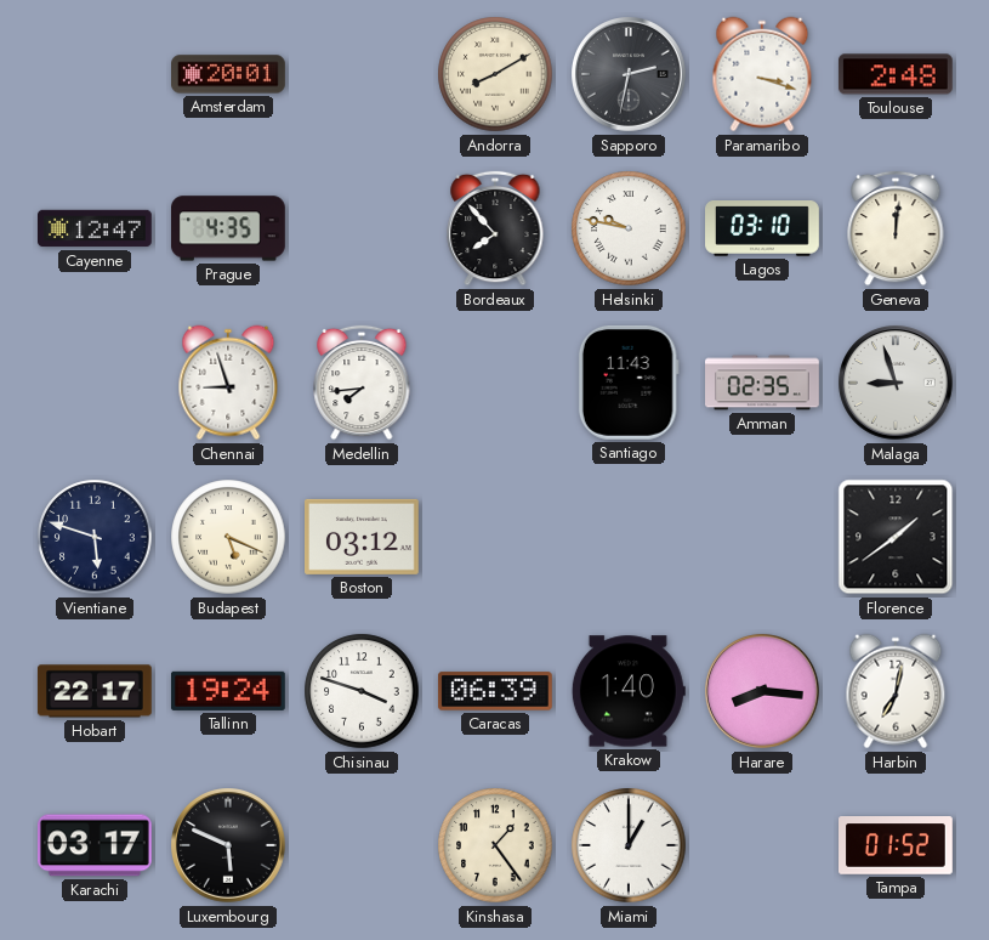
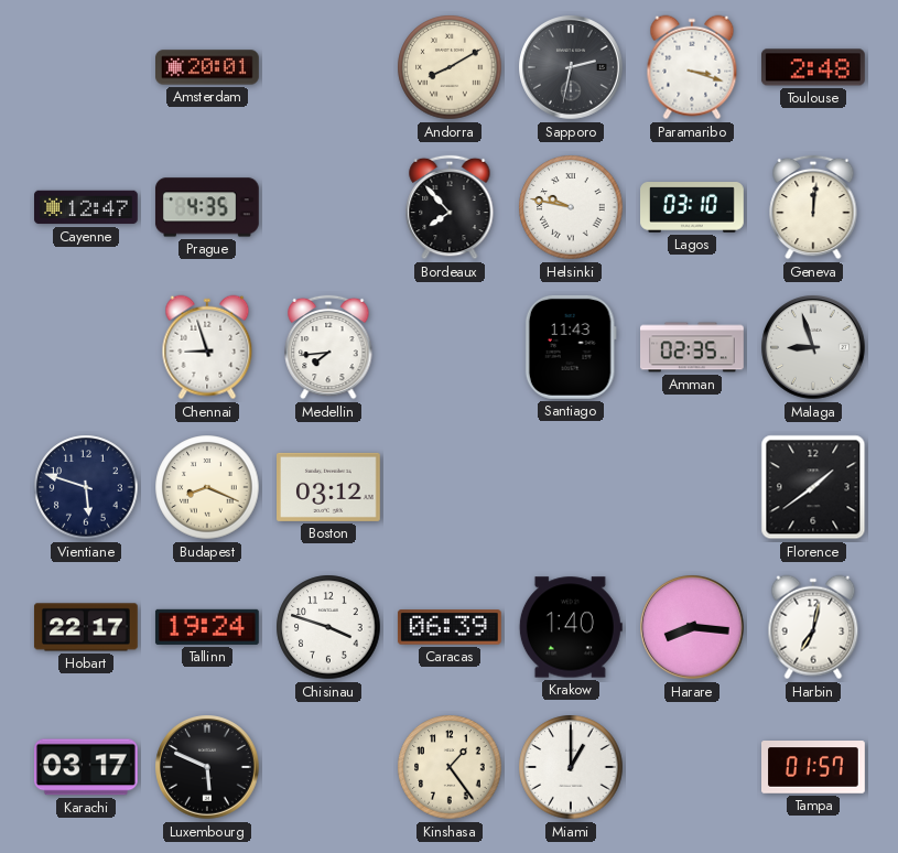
Budapest: 5:19 -> 8:19 (207, 487)
Tampa: 01:52 -> 01:57 (814, 767)
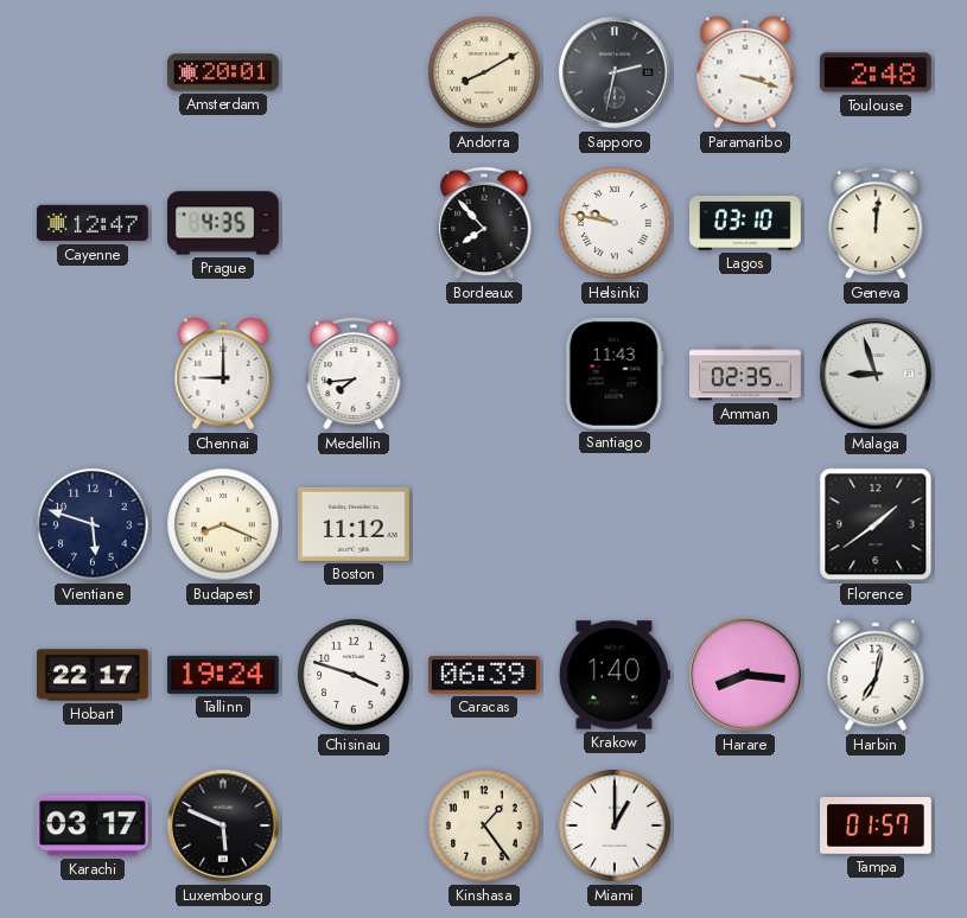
Chennai: 8:57 -> 9:00 (223, 374)
Boston: 03:12 -> 11:12 (355, 524)
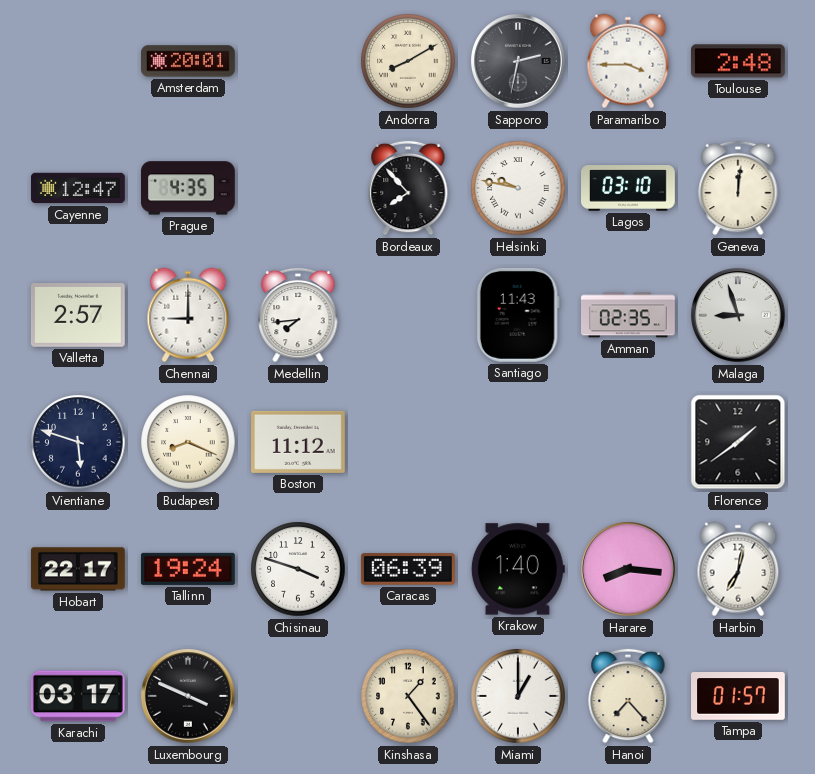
Paramaribo: 3:18 -> 3:45 (628, 61)
Valletta: none -> 2:57 (78, 316)
Luxembourg: 5:49 -> 3:49 (189, 697)
Hanoi: none -> 7:23 (628, 696)
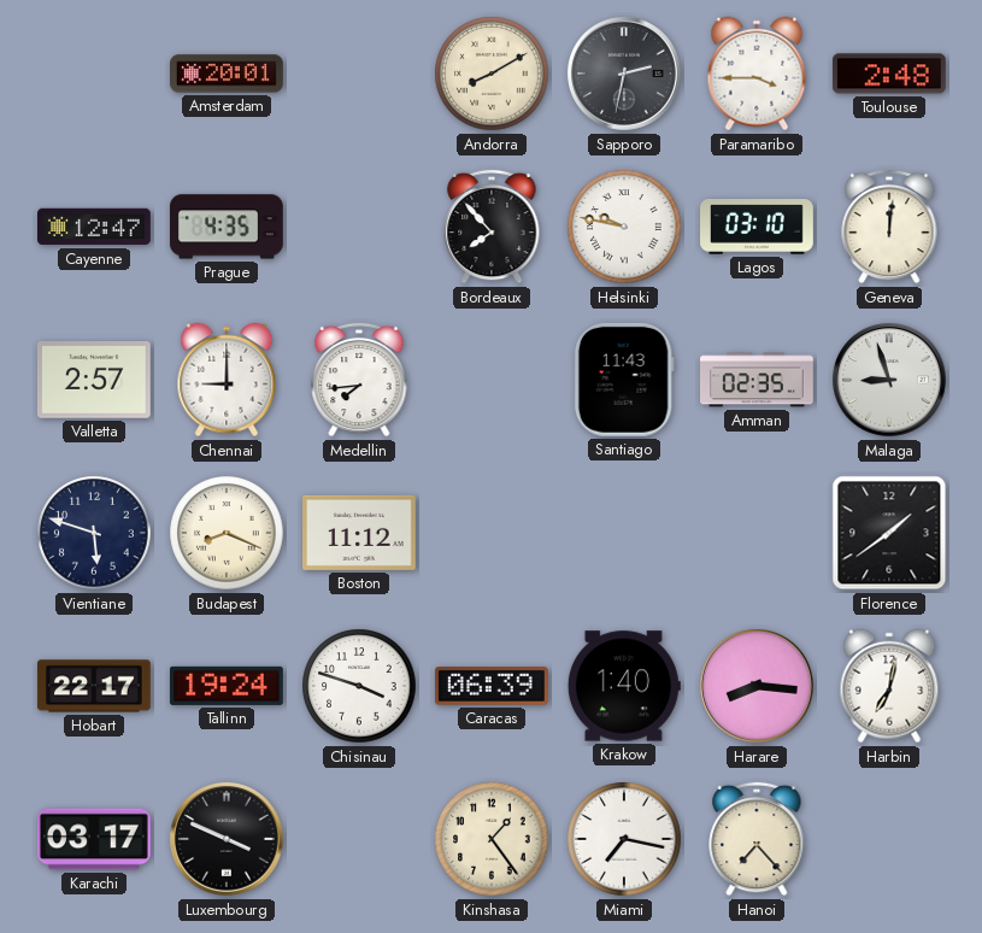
Miami: 1:00 -> 7:17 (624, 839)
Tampa: 01:57 -> none (739, 696)
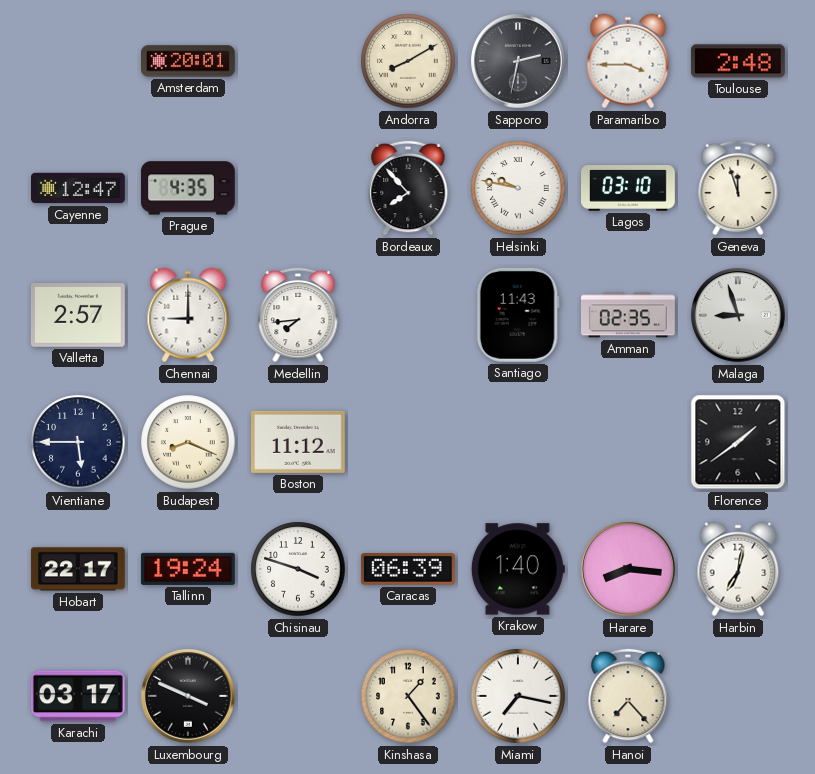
Geneva: 12:01 -> 11:57 (738, 188)
Vientiane: 5:48 -> 5:45 (78, 442)
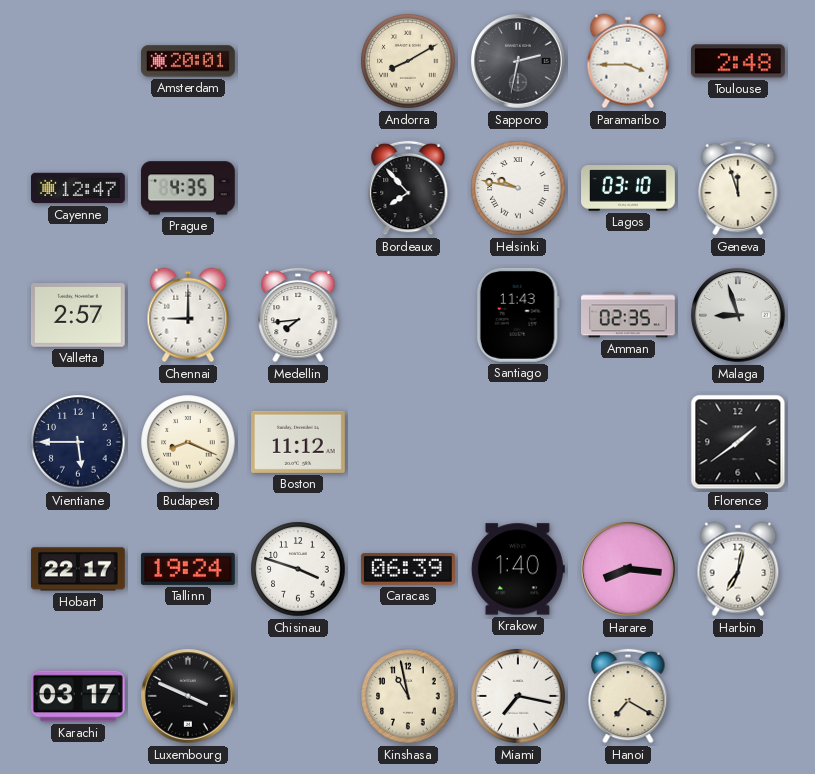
Kinshasa: 1:24 -> 10:58 (408, 696)
Hanoi: 7:23 -> 7:20 (628, 696)
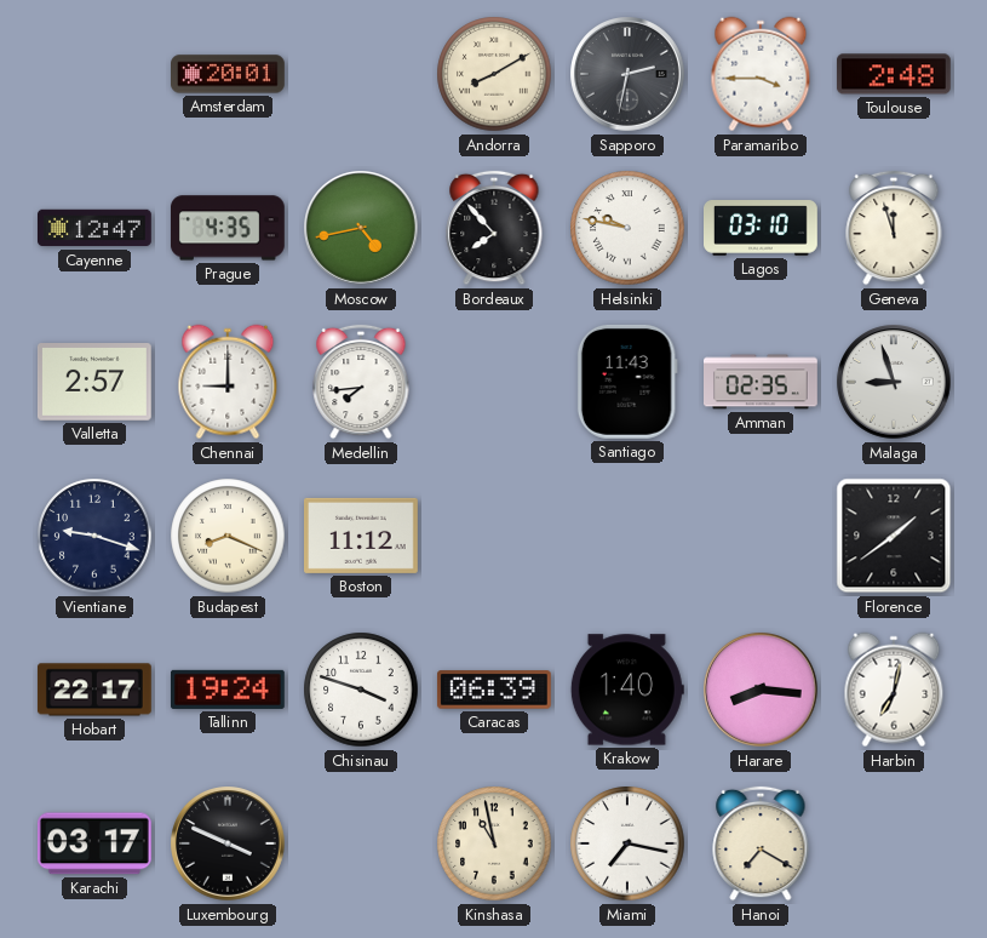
Moscow: none -> 4:43 (362, 229)
Vientiane: 5:45 -> 9:18 (94, 536)
